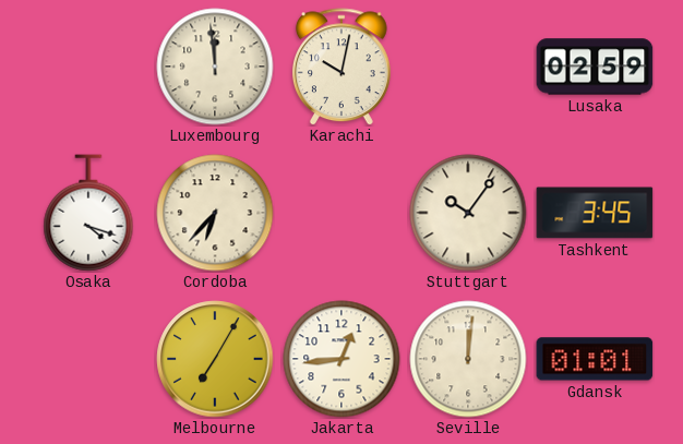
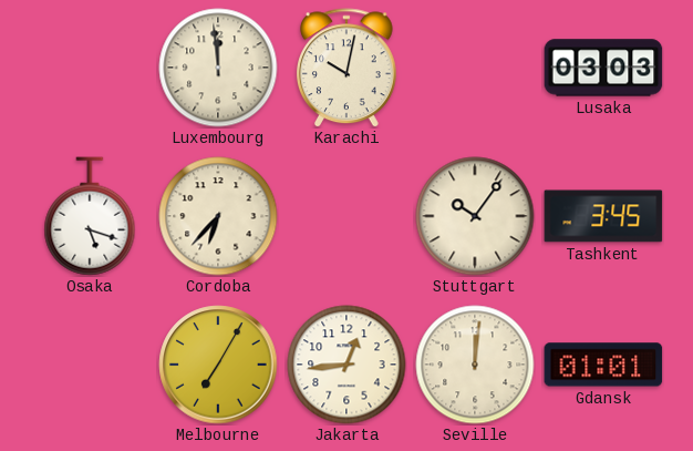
Lusaka: 02:59 -> 03:03 (603, 68)
Osaka: 4:18 -> 5:18 (90, 216)
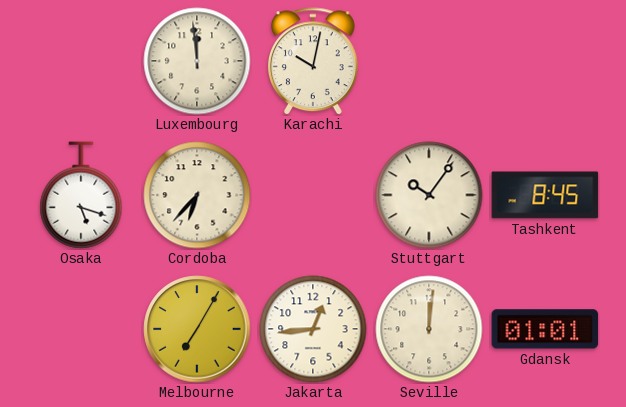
Lusaka: 03:03 -> none (603, 68)
Tashkent: 3:45 -> 8:45 (545, 195)
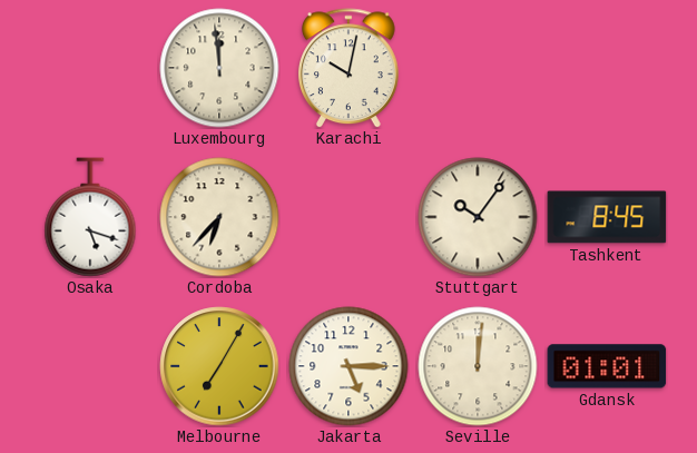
Jakarta: 12:44 -> 5:15 (348, 366)
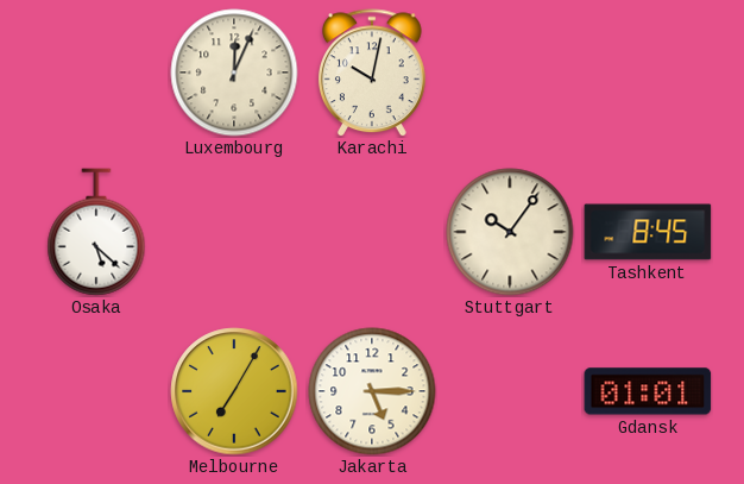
Luxembourg: 11:59 -> 12:04 (234, 73)
Osaka: 5:18 -> 5:22 (96, 232)
Cordoba: 6:37 -> none (219, 217)
Seville: 12:01 -> none (478, 366)
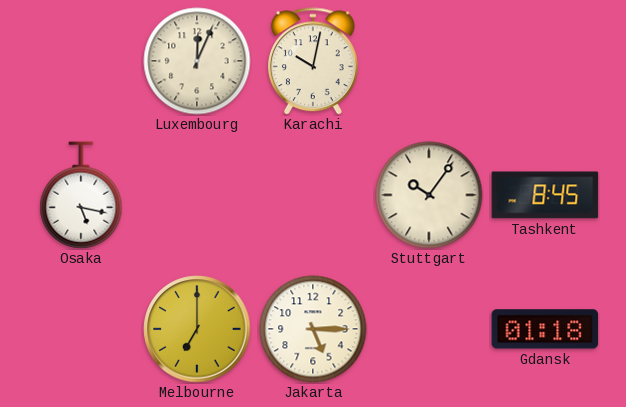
Osaka: 5:22 -> 5:17 (81, 195)
Melbourne: 7:05 -> 7:00 (197, 329)
Gdansk: 01:01 -> 01:18 (545, 329)
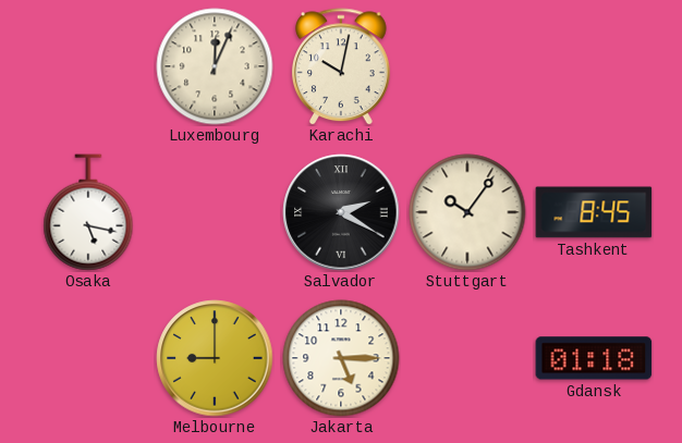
Salvador: none -> 2:20 (341, 212)
Melbourne: 7:00 -> 9:00 (215, 358)
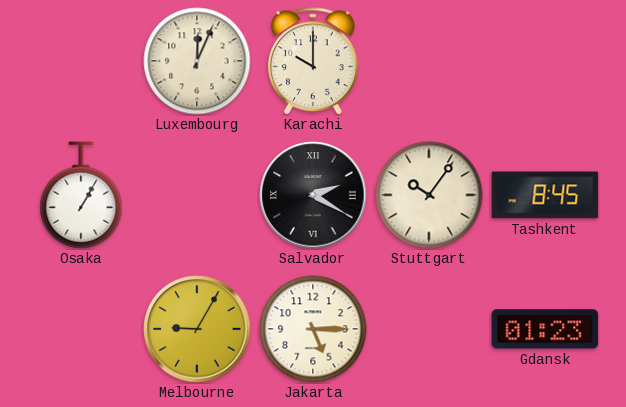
Karachi: 10:02 -> 10:00 (313, 61)
Osaka: 5:17 -> 1:05 (81, 195)
Melbourne: 9:00 -> 9:05 (197, 329)
Gdansk: 01:18 -> 01:23 (545, 329)
